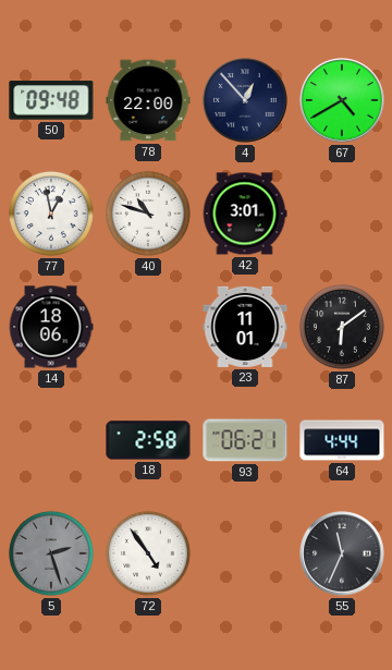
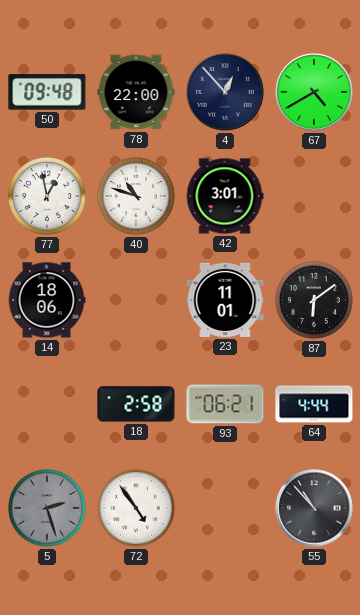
55: 11:34 -> 10:53 (314, 508)
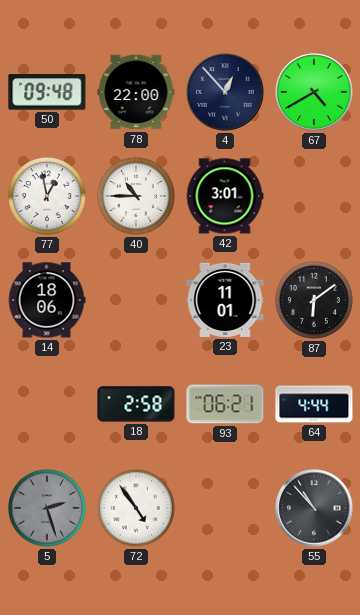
40: 10:48 -> 10:45 (136, 196)
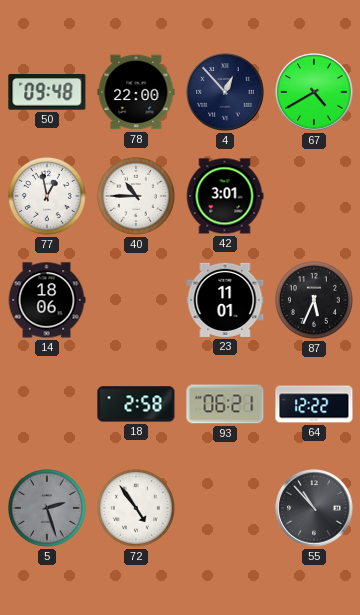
87: 6:09 -> 5:34 (314, 300)
64: 4:44 -> 12:22 (314, 404)
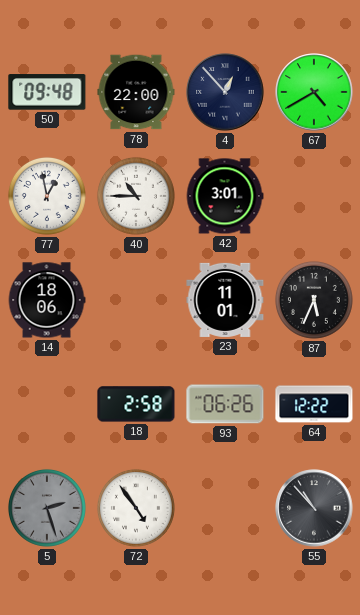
93: 06:21 -> 06:26 (225, 404)
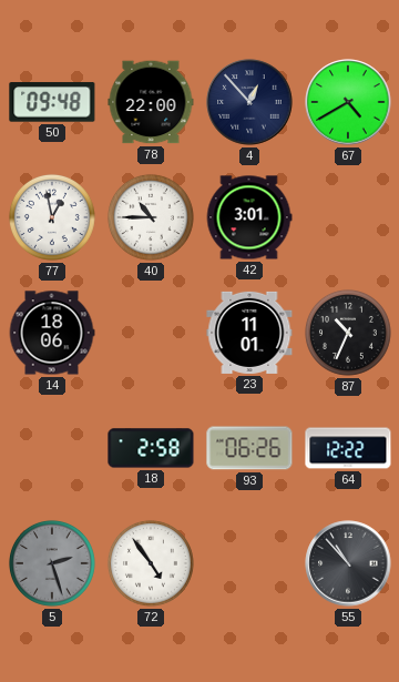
87: 5:34 -> 10:34 (348, 333)
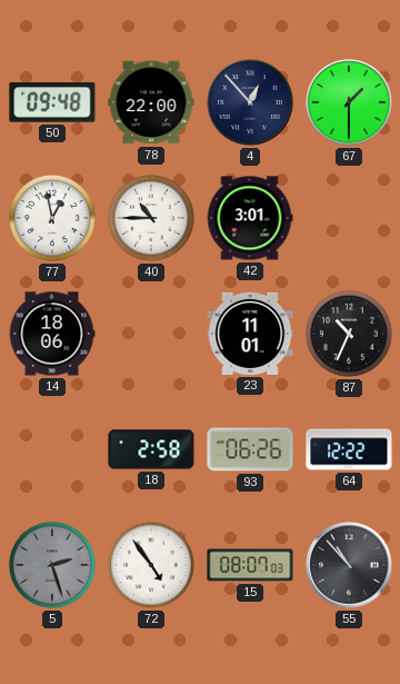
67: 4:40 -> 1:30 (349, 102)
15: none -> 08:07 (250, 565)
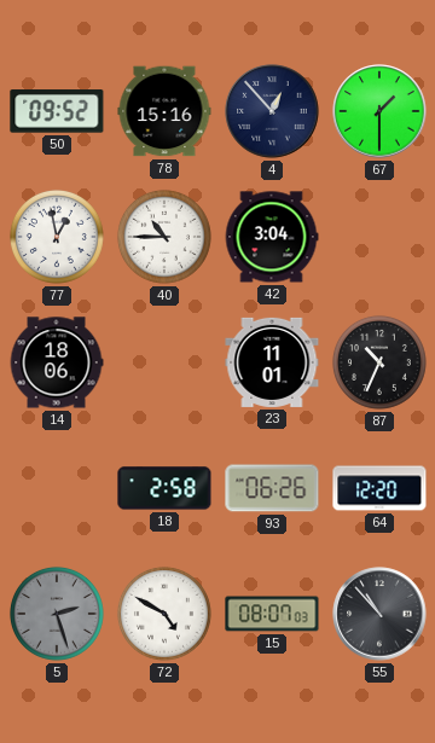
50: 09:48 -> 09:52 (57, 111)
78: 22:00 -> 15:16 (164, 111)
42: 3:01 -> 3:04 (272, 237)
64: 12:22 -> 12:20 (379, 488)
72: 4:54 -> 4:50 (164, 614)
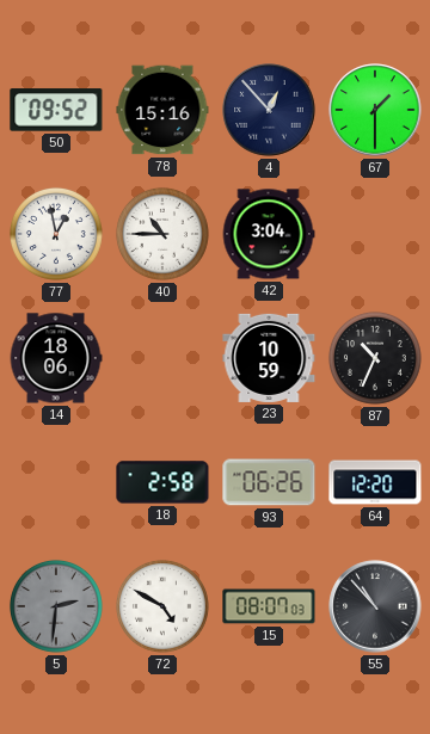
23: 11:01 -> 10:59 (269, 358)
5: 2:27 -> 2:31 (56, 606)
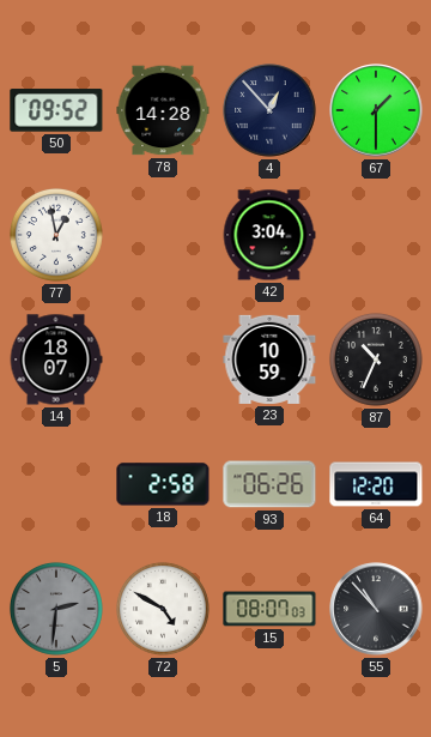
78: 15:16 -> 14:28 (163, 110)
40: 10:45 -> none (162, 234)
14: 18:06 -> 18:07 (56, 360)
